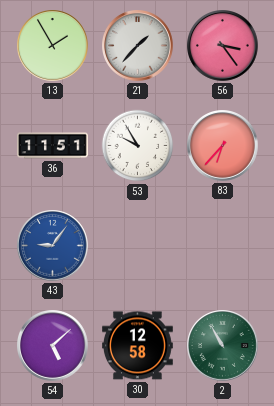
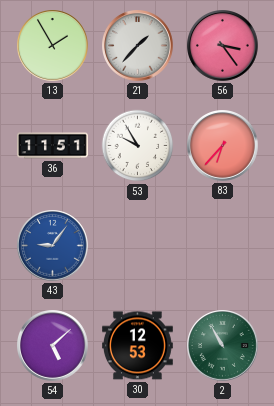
30: 12:58 -> 12:53 (138, 346)
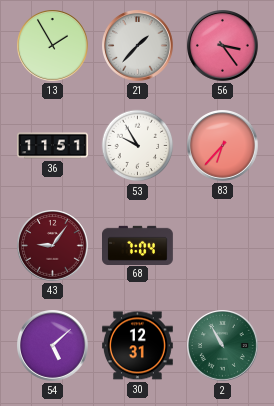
43 dial: blue -> burgundy (53, 246)
68: none -> 7:04 (138, 245)
30: 12:53 -> 12:31 (138, 346)
